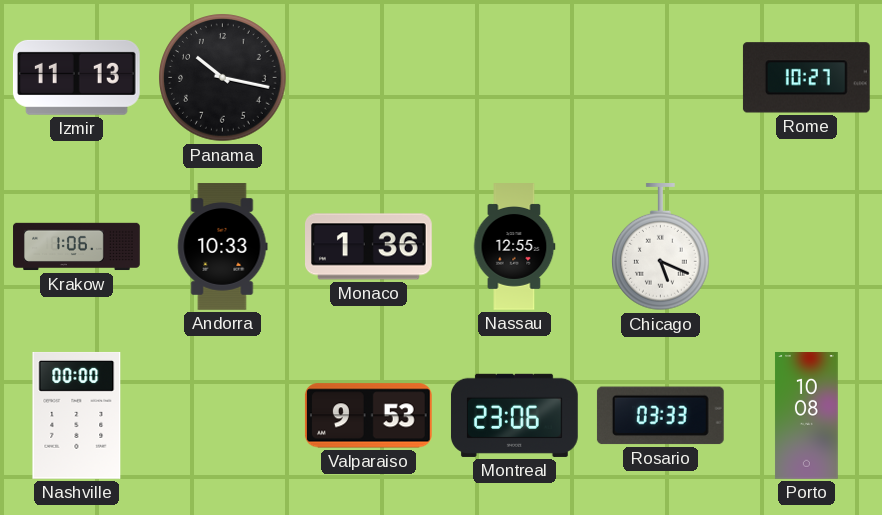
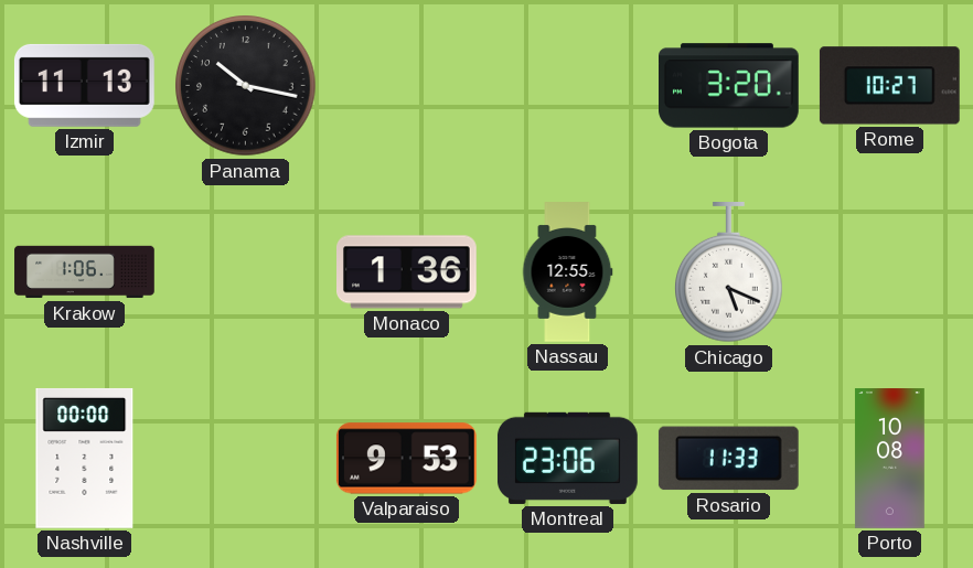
Bogota: none -> 3:20 (729, 86)
Andorra: 10:33 -> none (223, 247)
Rosario: 03:33 -> 11:33 (728, 459)
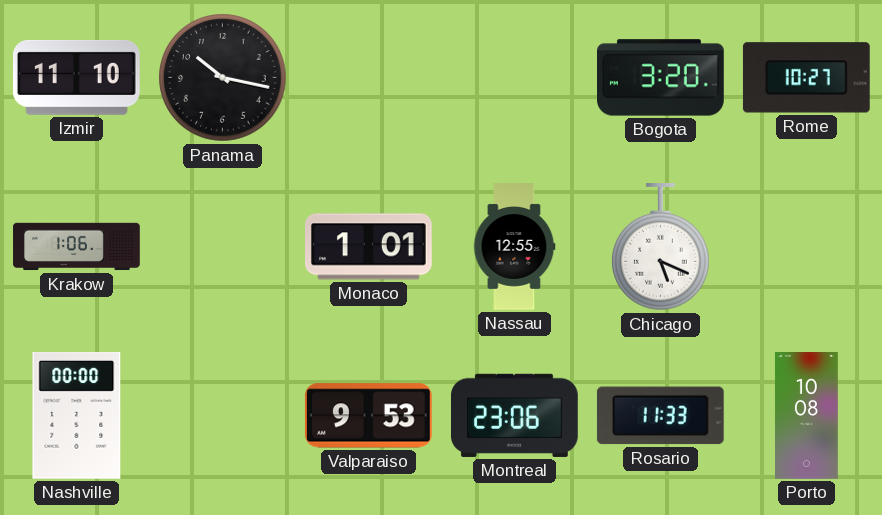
Izmir: 11:13 -> 11:10 (76, 77)
Monaco: 1:36 -> 1:01 (369, 247)
